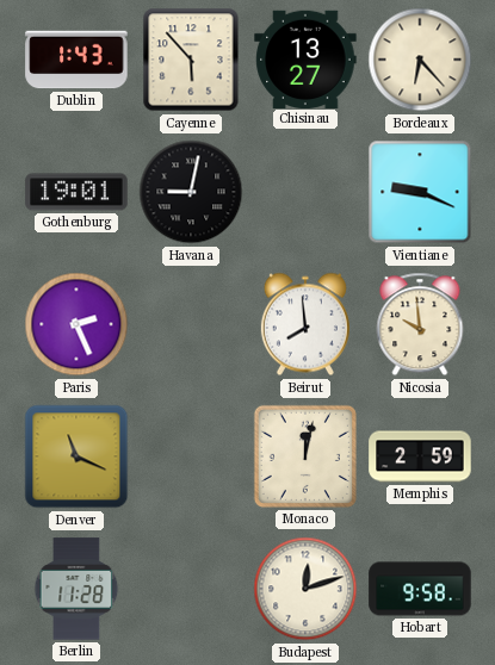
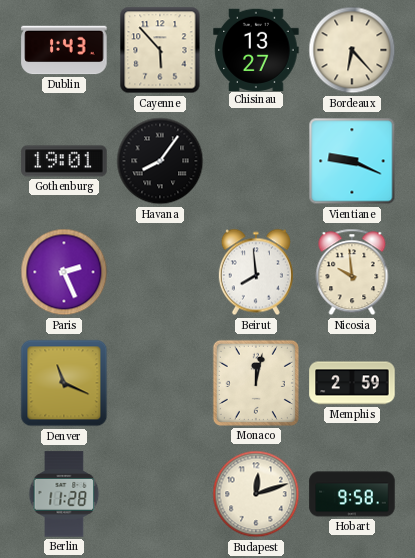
Havana: 9:02 -> 8:06 (160, 161)
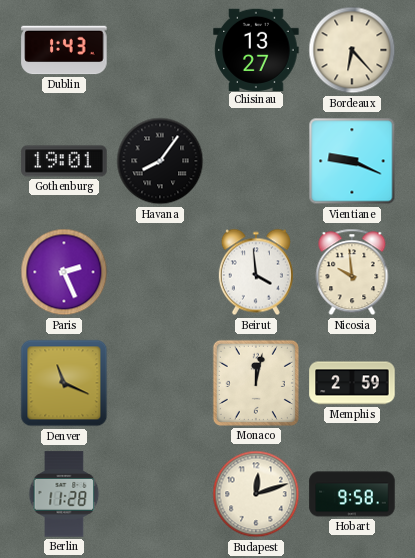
Cayenne: 5:53 -> none (160, 50)
Beirut: 7:59 -> 3:59 (256, 272)
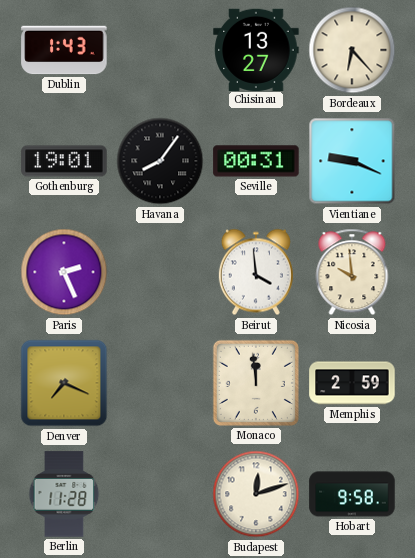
Seville: none -> 00:31 (256, 161)
Denver: 11:19 -> 7:19 (64, 383)
Monaco: 12:02 -> 11:59 (256, 383)
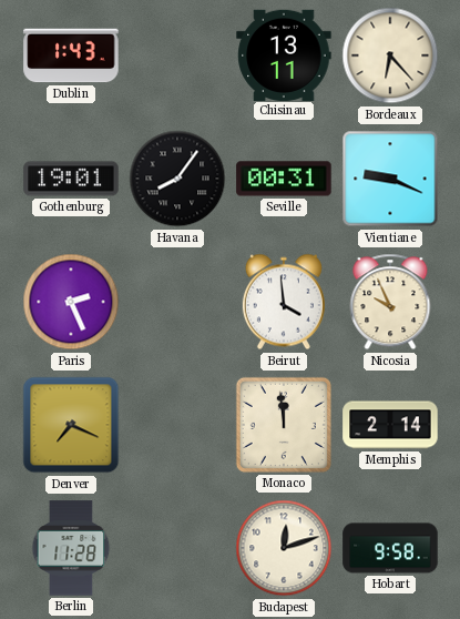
Chisinau: 13:27 -> 13:11 (284, 54)
Nicosia: 9:59 -> 9:56 (390, 302)
Memphis: 2:59 -> 2:14 (390, 425)
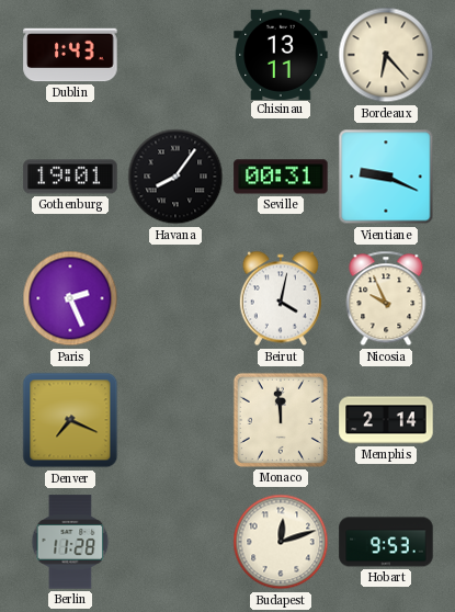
Beirut: 3:59 -> 4:02 (281, 298)
Hobart: 9:58 -> 9:53 (386, 542)
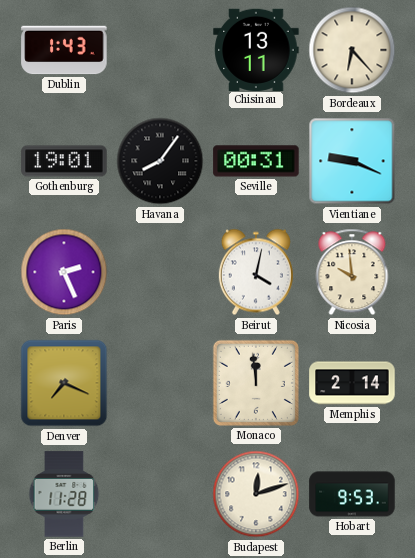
Nicosia: 9:56 -> 9:59 (352, 272)
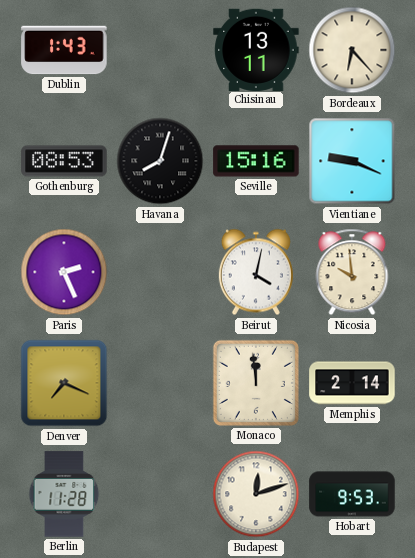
Gothenburg: 19:01 -> 08:53 (64, 161)
Havana: 8:06 -> 8:03 (160, 161)
Seville: 00:31 -> 15:16 (256, 161)
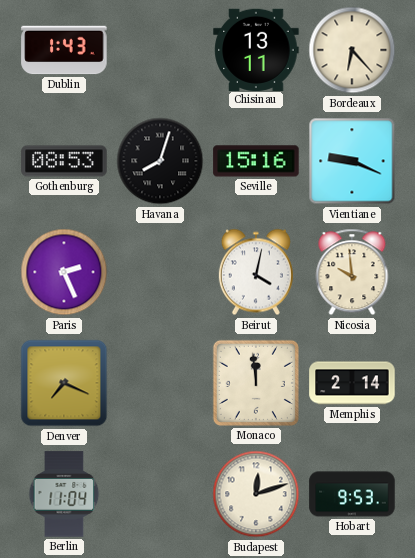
Berlin: 11:28 -> 11:04 (64, 494)
